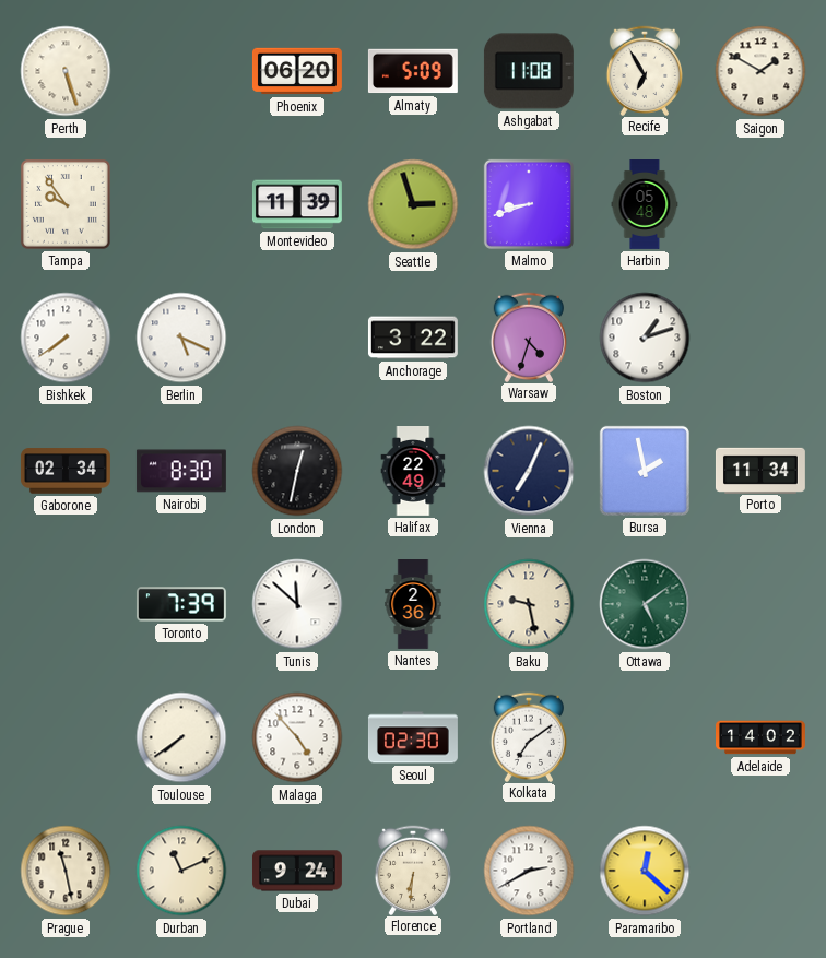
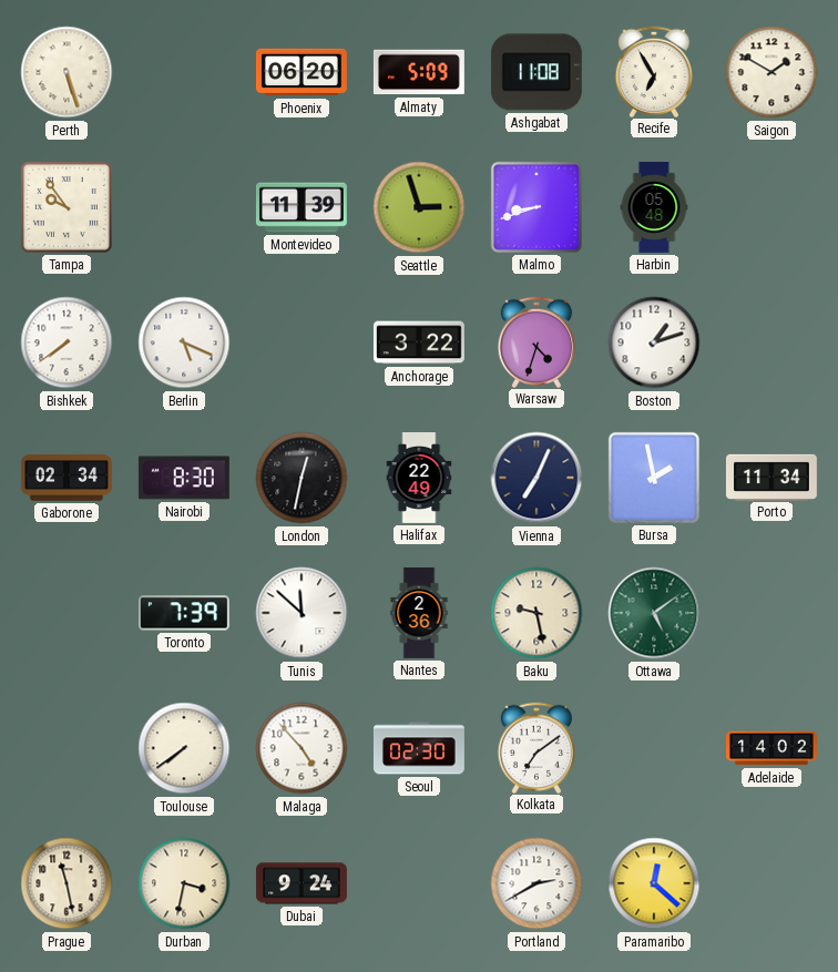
Durban: 11:11 -> 3:32 (184, 883)
Florence: 6:31 -> none (412, 870)
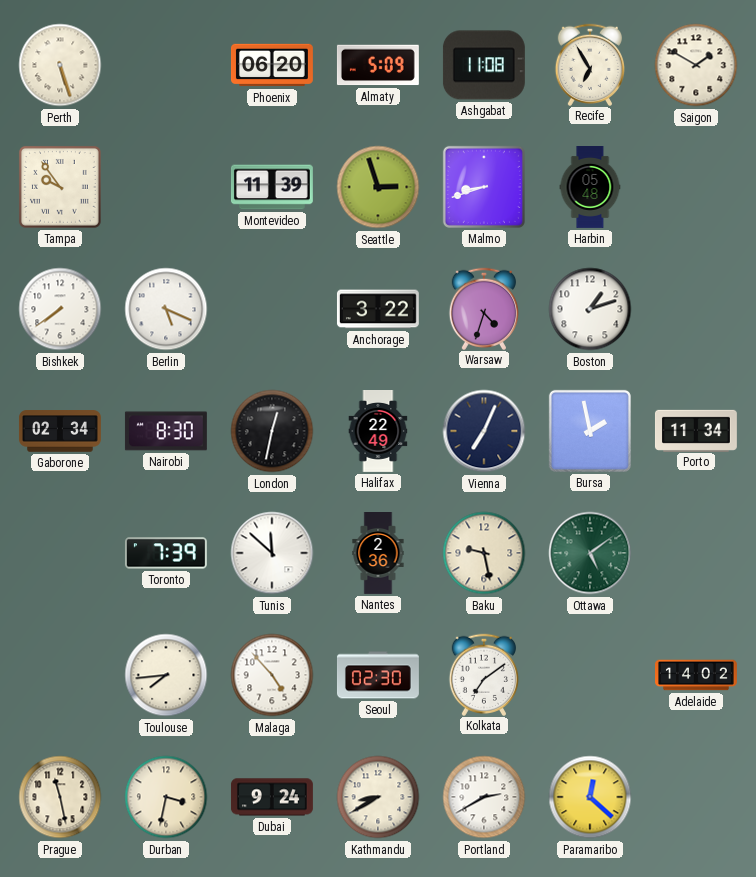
Toulouse: 7:39 -> 7:44 (166, 675)
Kathmandu: none -> 8:40 (378, 797)
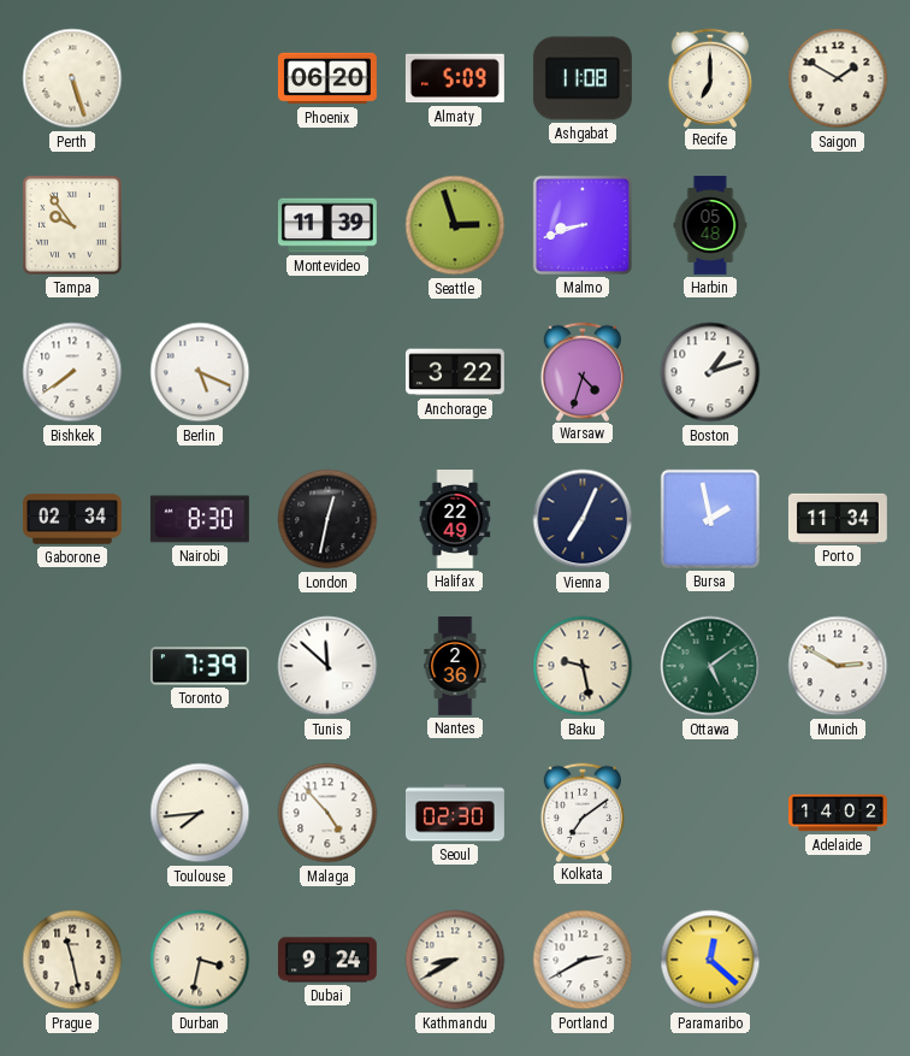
Recife: 6:55 -> 7:00 (709, 77)
Munich: none -> 2:50 (838, 666)
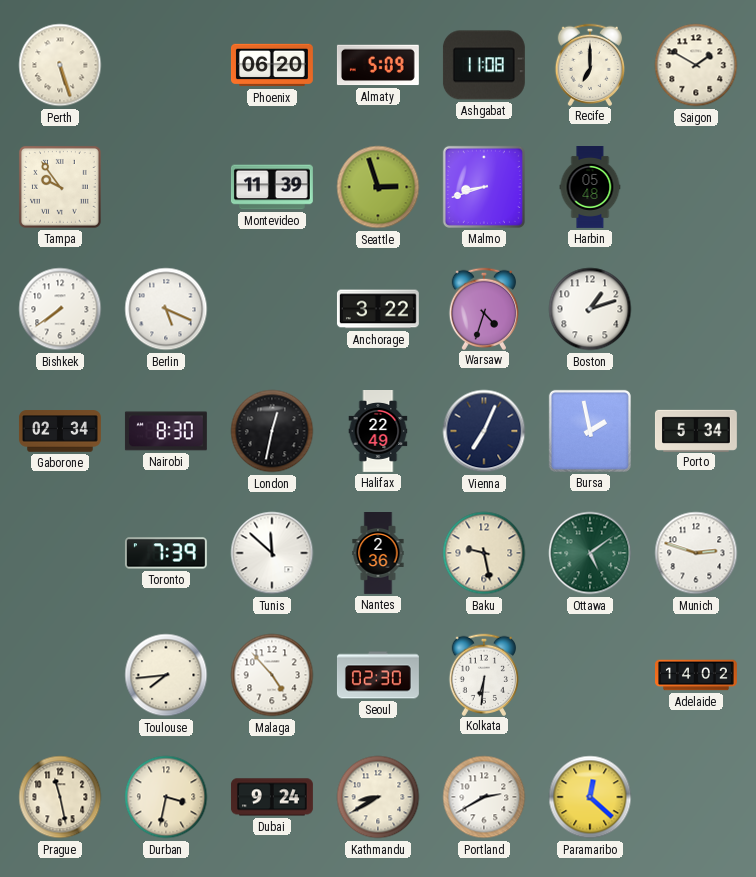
Porto: 11:34 -> 5:34 (696, 430)
Munich: 2:50 -> 2:48 (696, 553)
Kolkata: 7:09 -> 6:31 (483, 674)
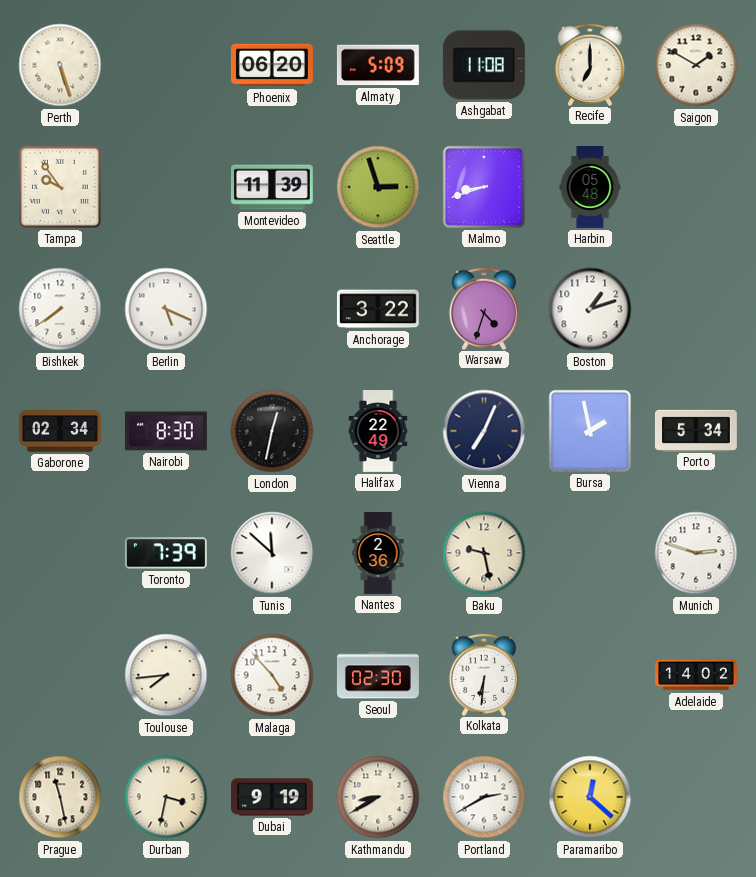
Ottawa: 5:09 -> none (590, 553)
Dubai: 9:24 -> 9:19 (272, 797)
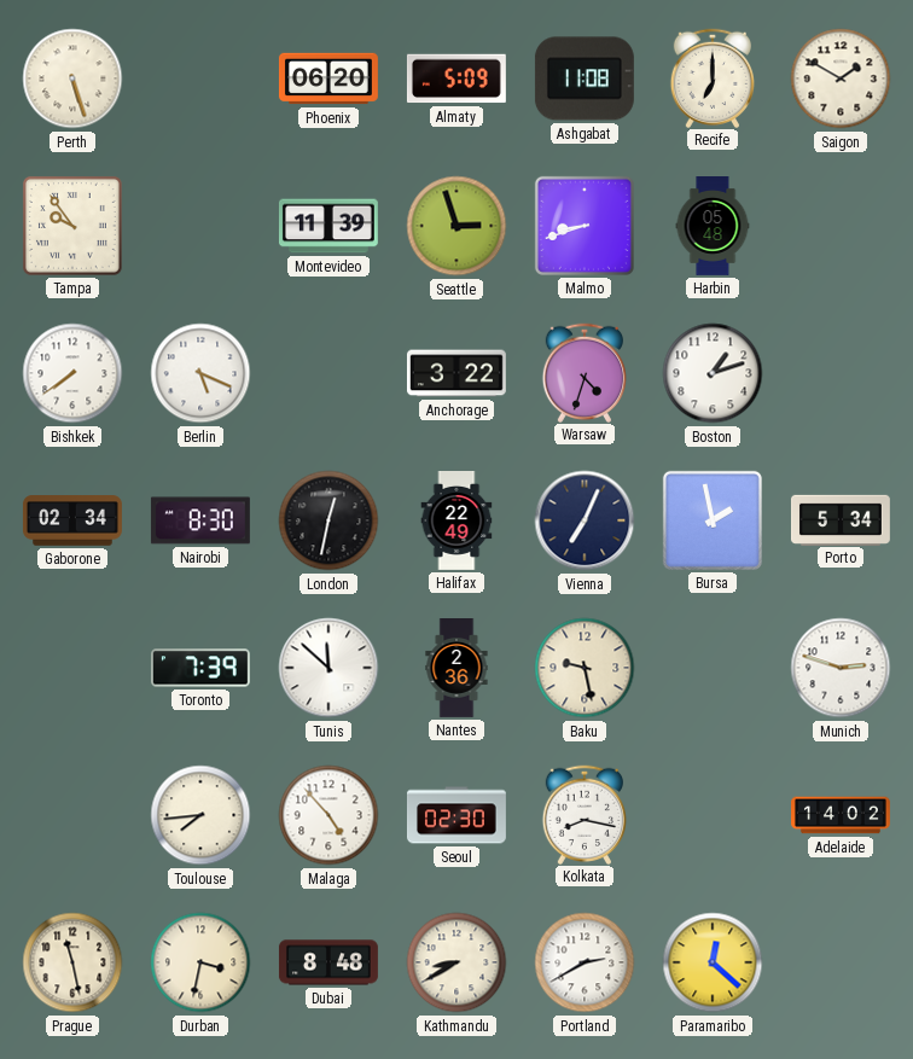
Kolkata: 6:31 -> 8:17 (583, 814)
Dubai: 9:19 -> 8:48 (328, 962)
